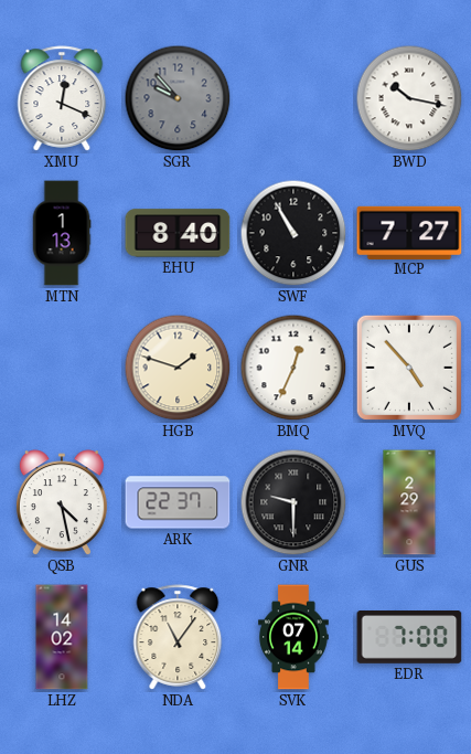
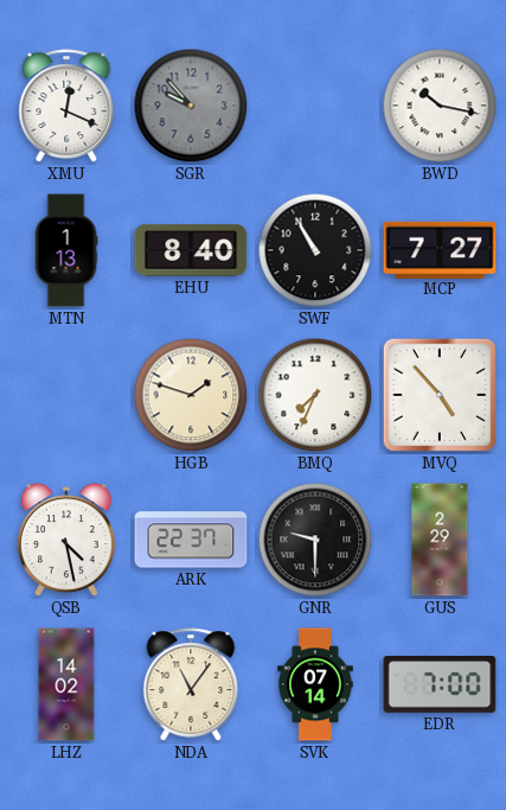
BMQ: 12:34 -> 7:34 (315, 395)
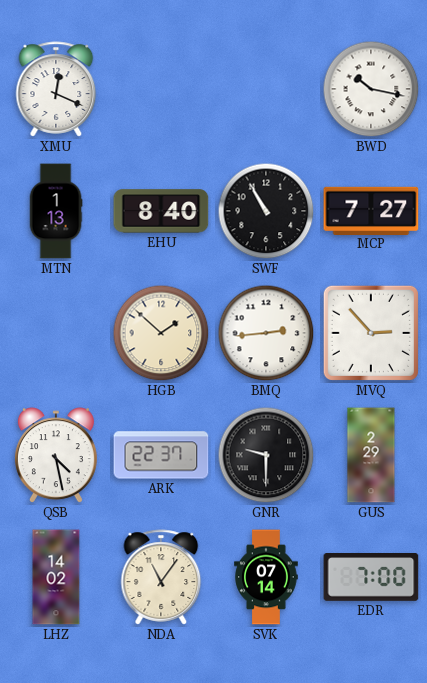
SGR: 9:53 -> none (191, 106)
HGB: 1:48 -> 1:52 (161, 333)
BMQ: 7:34 -> 2:44 (266, 333)
MVQ: 4:53 -> 2:53 (371, 333)
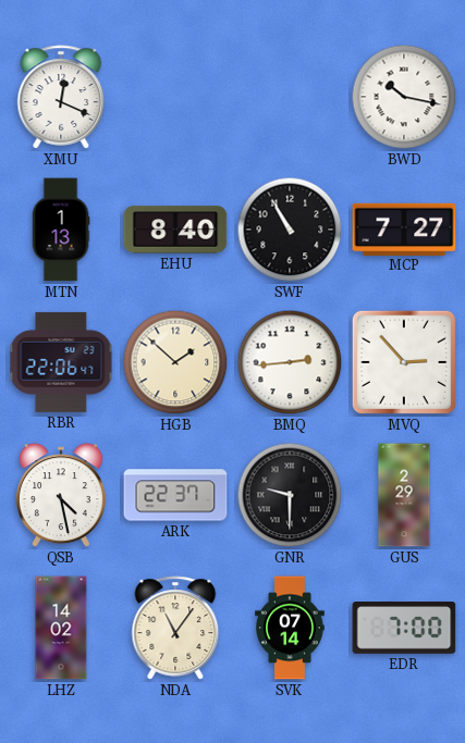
RBR: none -> 22:06 (61, 362)
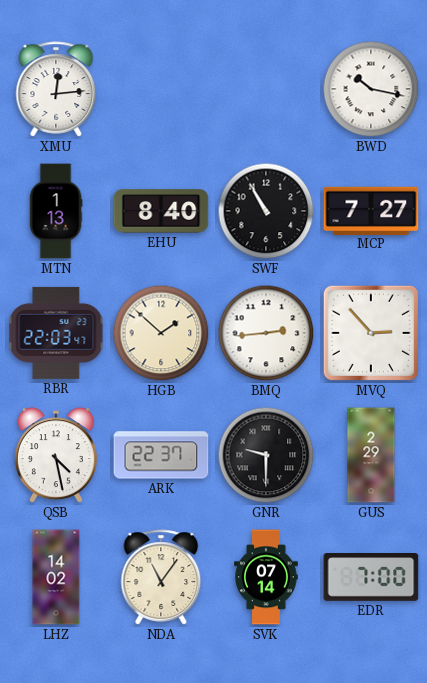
XMU: 12:19 -> 12:14 (56, 89)
RBR: 22:06 -> 22:03 (56, 333)
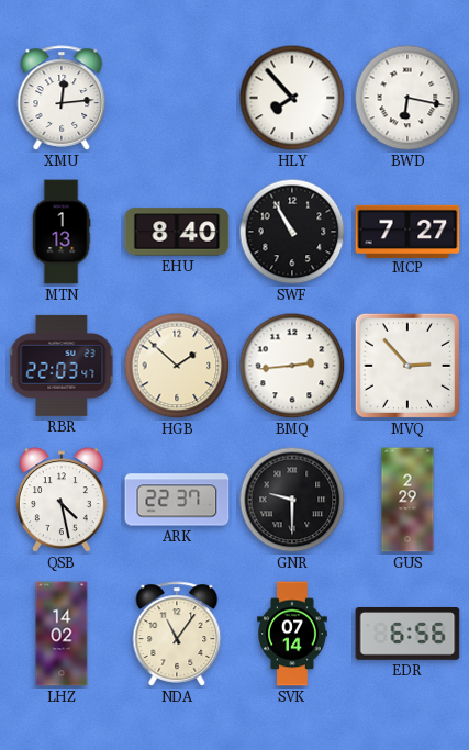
HLY: none -> 7:53 (292, 98)
BWD: 10:17 -> 6:17 (407, 98)
EDR: 7:00 -> 6:56 (407, 635)
